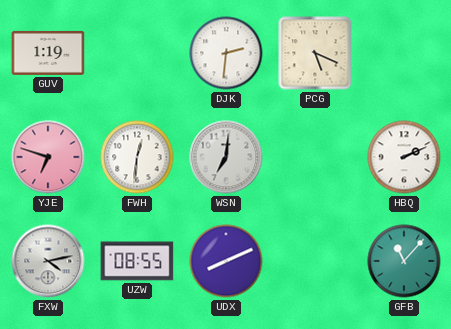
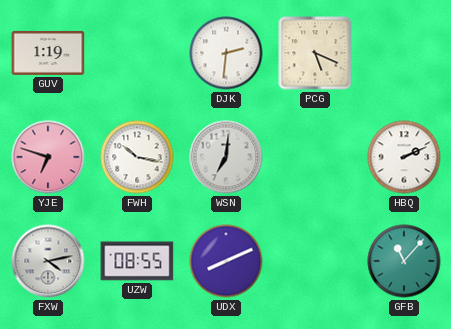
FWH: 12:31 -> 10:17 (137, 157)
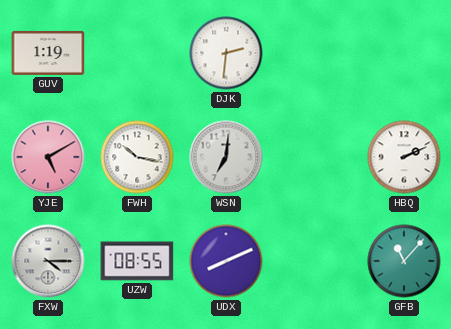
PCG: 5:19 -> none (315, 53)
YJE: 6:48 -> 5:10 (48, 157)
FXW: 4:13 -> 4:15 (48, 261)
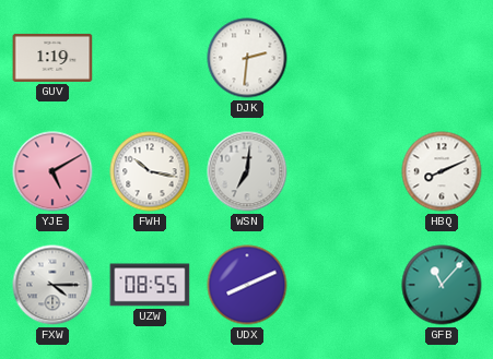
HBQ: 2:11 -> 8:11 (442, 171)
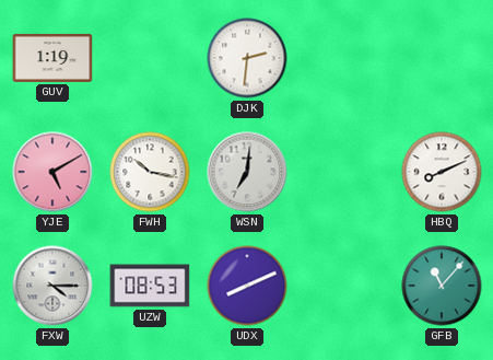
UZW: 08:55 -> 08:53 (150, 286)
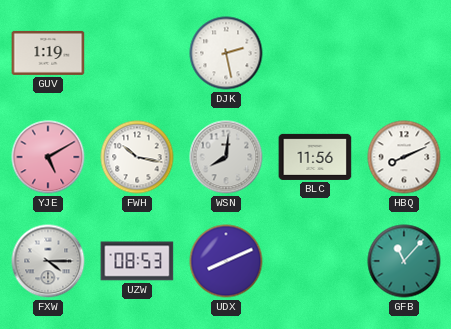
DJK: 2:31 -> 2:28 (226, 53)
WSN: 7:01 -> 8:01 (226, 157)
BLC: none -> 11:56 (315, 157)
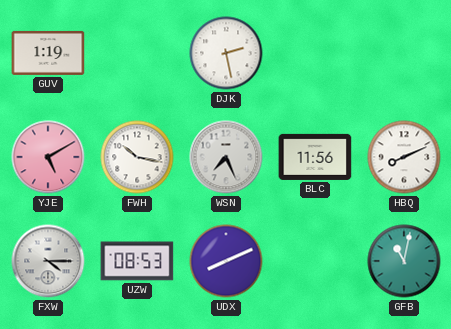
WSN: 8:01 -> 7:26 (226, 157)
GFB: 11:07 -> 11:02 (404, 261)
